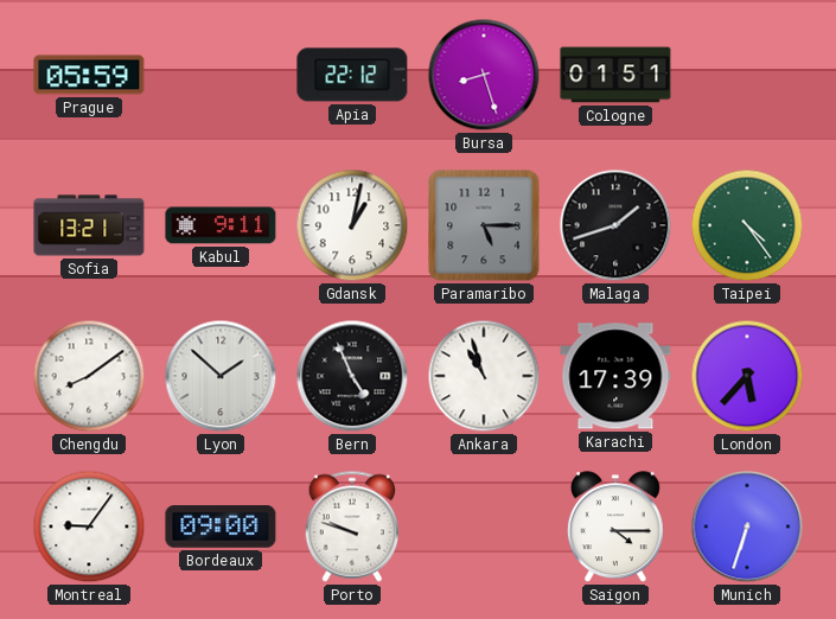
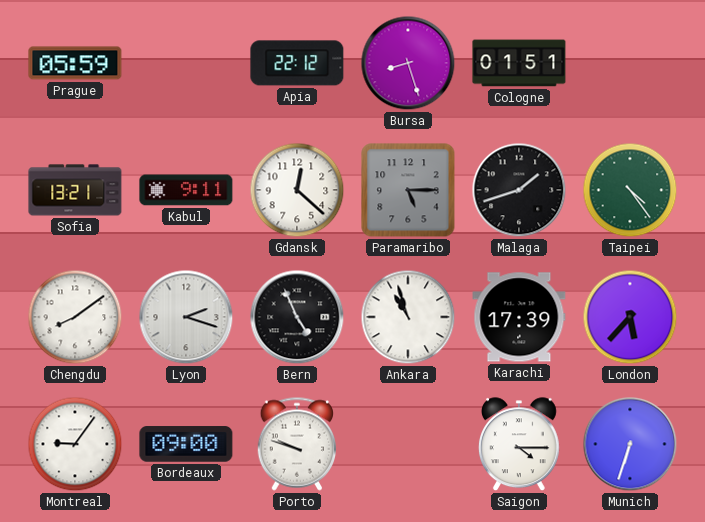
Gdansk: 1:02 -> 12:22 (297, 190)
Lyon: 1:52 -> 2:18 (186, 317)
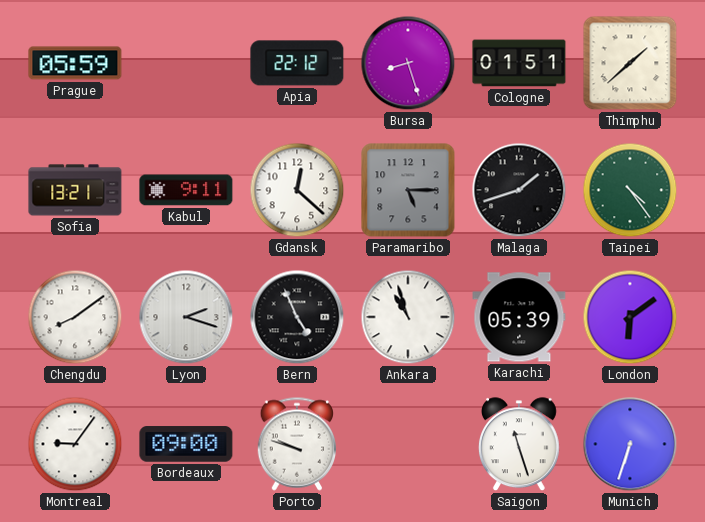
Thimphu: none -> 1:38 (630, 63)
Karachi: 17:39 -> 05:39 (519, 317)
London: 5:37 -> 6:09 (630, 317)
Saigon: 4:15 -> 11:27 (519, 445)
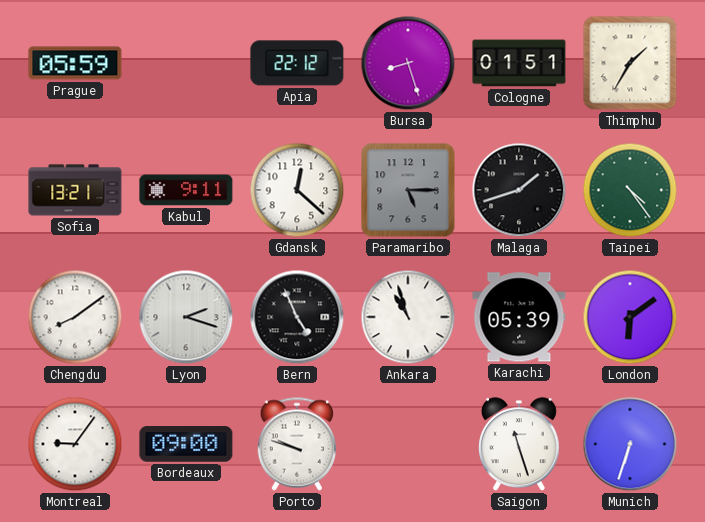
Thimphu: 1:38 -> 1:35 (630, 63)
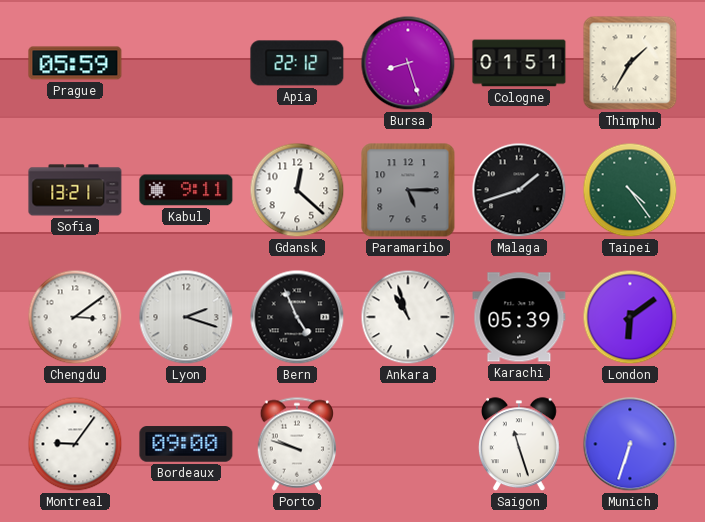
Chengdu: 8:09 -> 3:09 (75, 317)
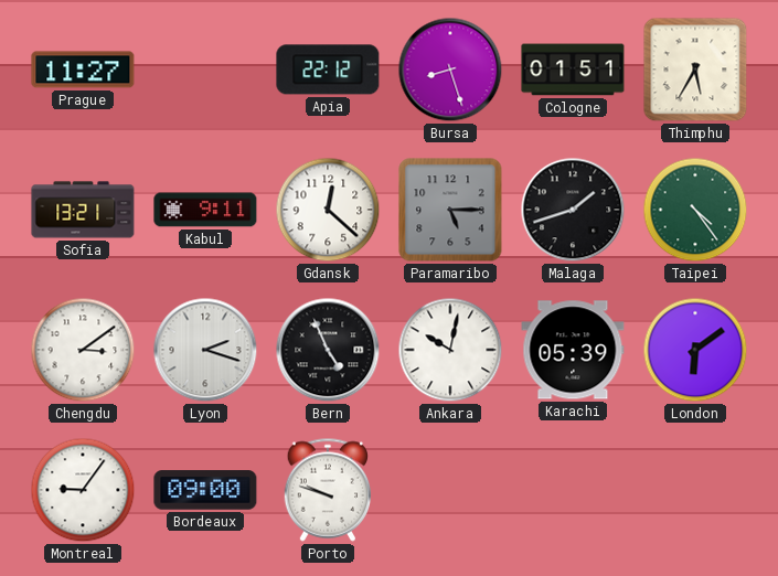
Prague: 05:59 -> 11:27 (83, 70)
Thimphu: 1:35 -> 5:35 (695, 70)
Ankara: 10:57 -> 10:02 (450, 350)
Saigon: 11:27 -> none (519, 445)
Munich: 6:33 -> none (630, 444)
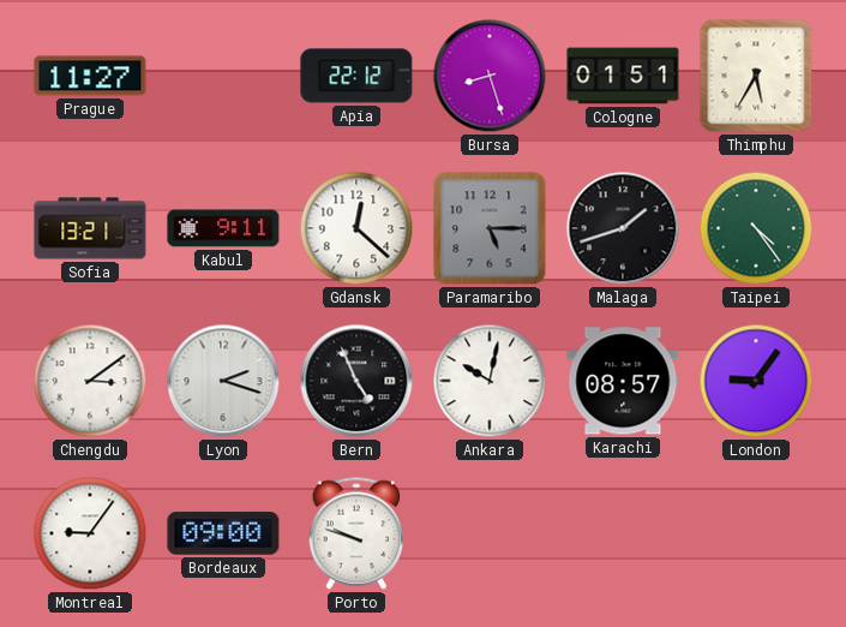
Karachi: 05:39 -> 08:57 (623, 381)
London: 6:09 -> 9:06 (756, 381)
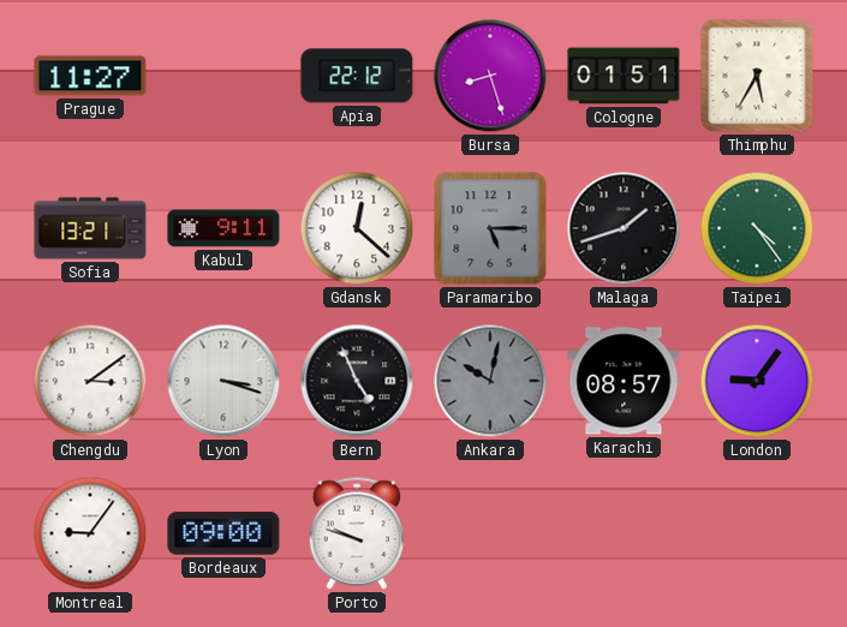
Lyon: 2:18 -> 3:18 (223, 381)
Ankara dial: white -> grey (490, 381)
